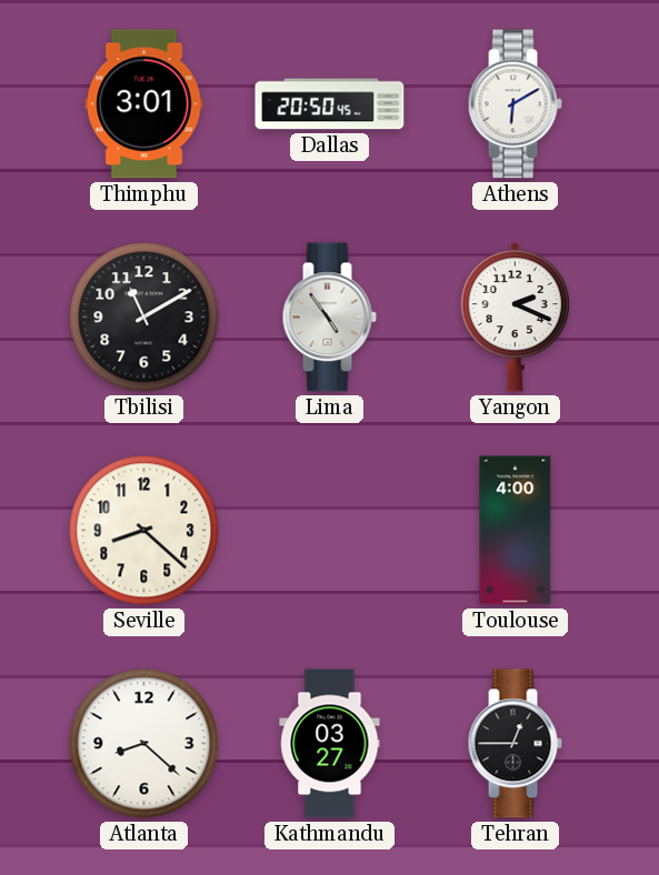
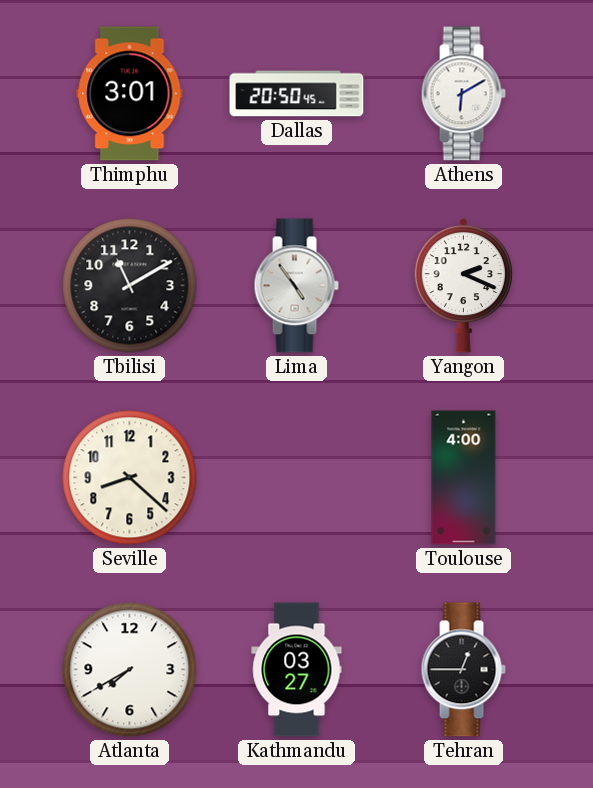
Atlanta: 8:22 -> 7:40 (130, 670)
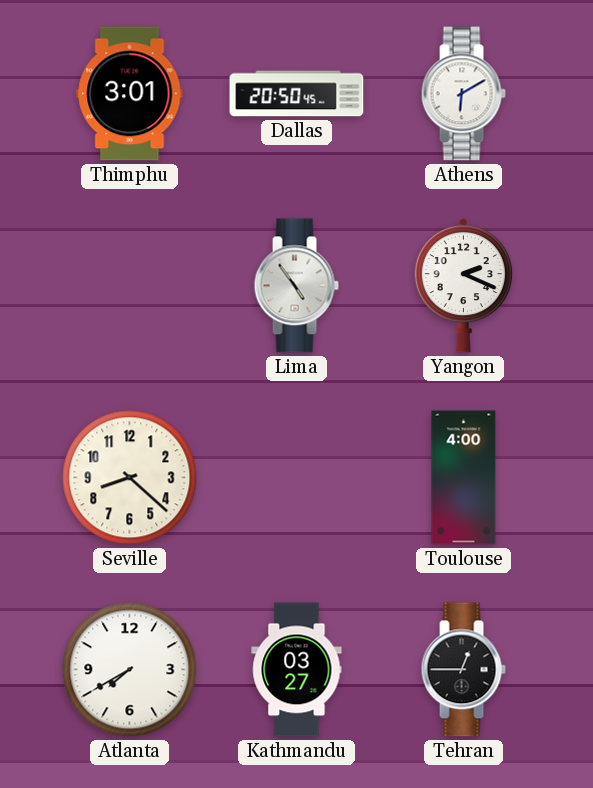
Tbilisi: 11:10 -> none (130, 286)
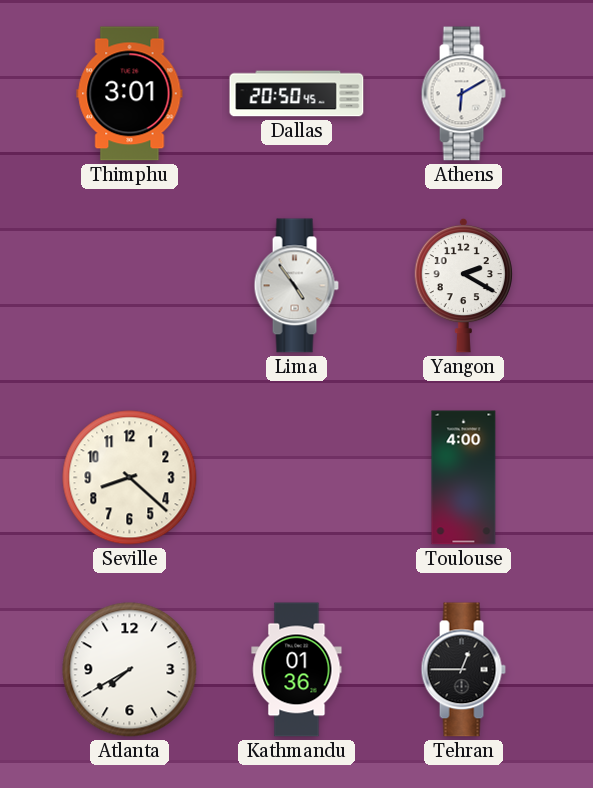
Yangon: 2:19 -> 2:20 (463, 285)
Kathmandu: 03:27 -> 01:36 (297, 670)
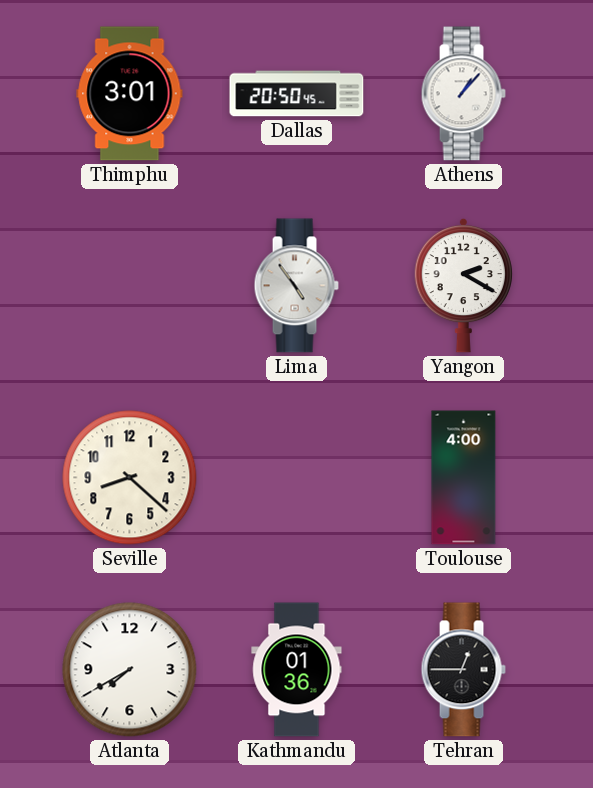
Athens: 6:10 -> 1:07 (463, 94)
